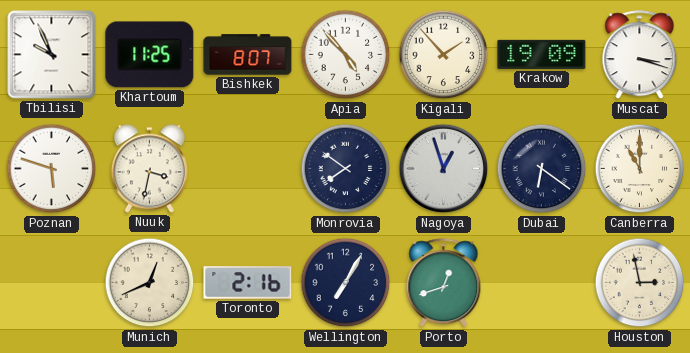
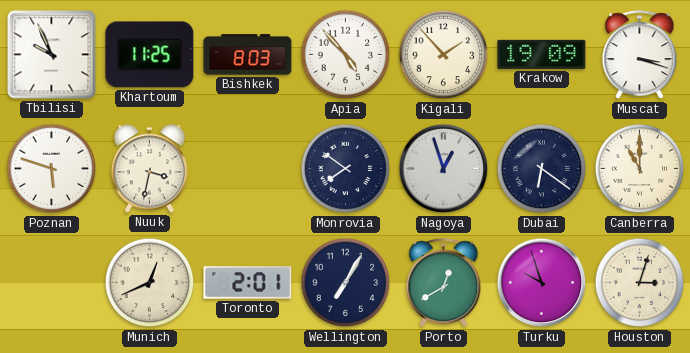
Bishkek: 8:07 -> 8:03 (248, 55)
Toronto: 2:16 -> 2:01 (248, 283)
Porto: 12:42 -> 12:40 (444, 283)
Turku: none -> 9:57 (542, 283)
Houston: 2:58 -> 3:03 (640, 283)
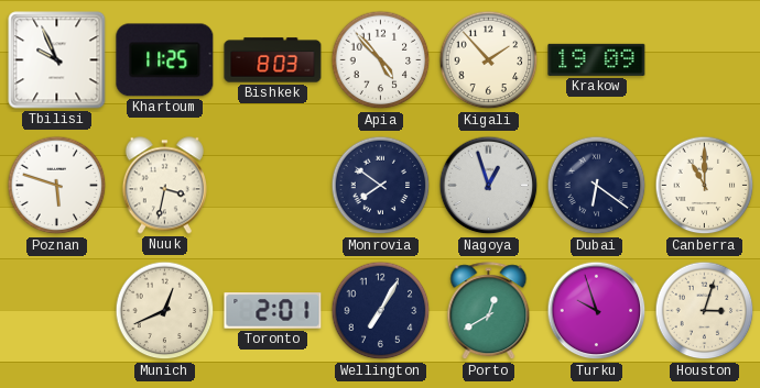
Muscat: 3:18 -> none (640, 55)
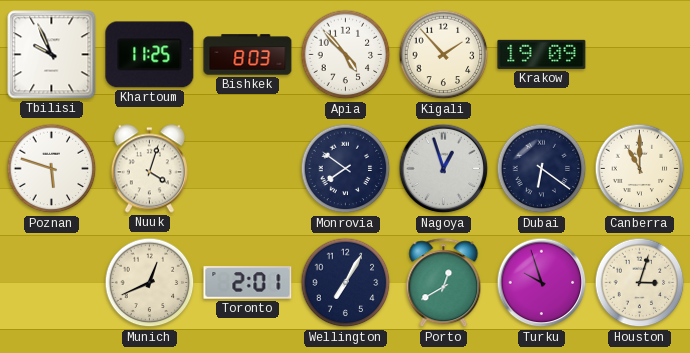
Nuuk: 3:32 -> 4:03 (149, 169)
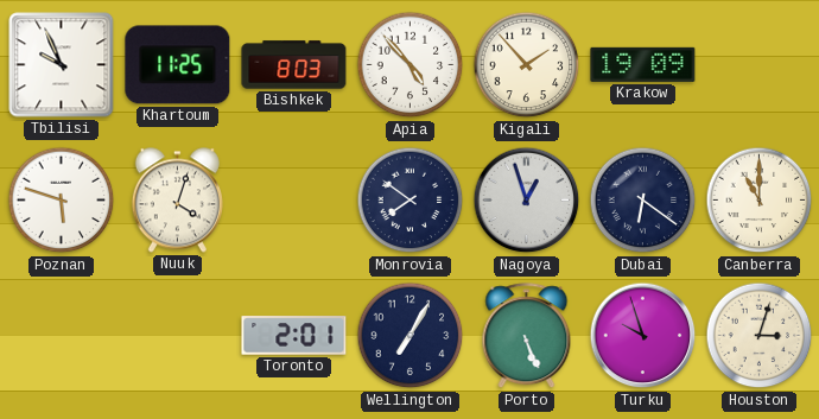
Munich: 12:41 -> none (150, 283)
Porto: 12:40 -> 5:26 (527, 336)
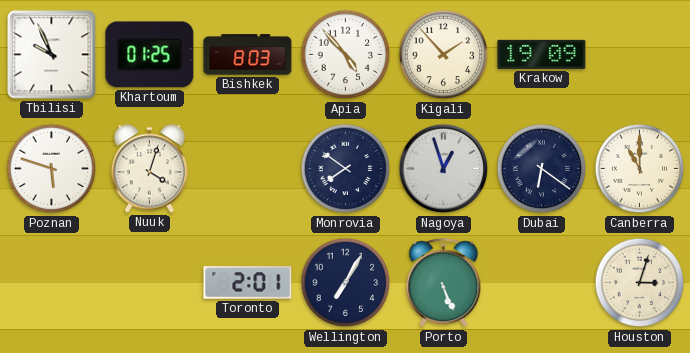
Khartoum: 11:25 -> 01:25 (150, 55)
Turku: 9:57 -> none (643, 336)
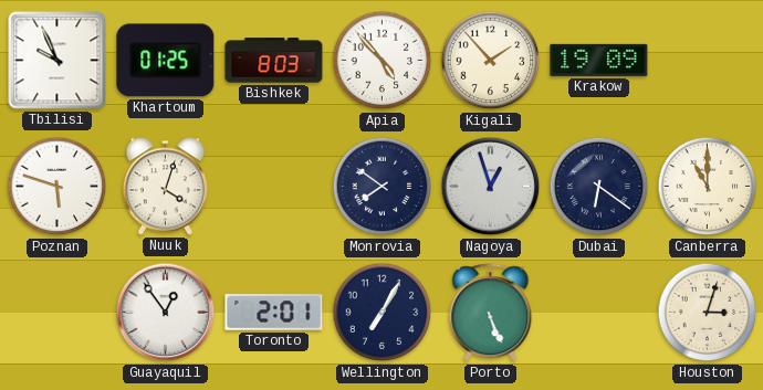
Guayaquil: none -> 12:54 (166, 313)
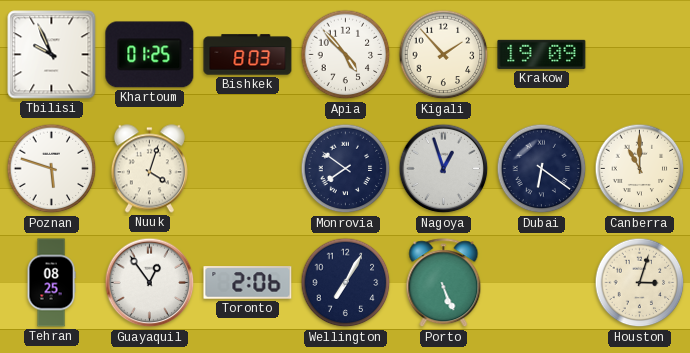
Tehran: none -> 08:25 (51, 283)
Toronto: 2:01 -> 2:06 (248, 283)
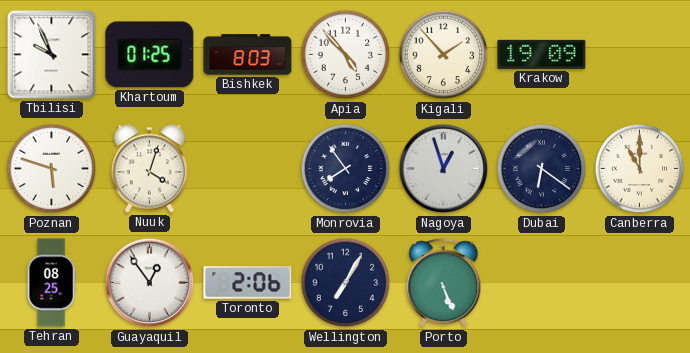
Monrovia: 7:51 -> 7:54 (346, 169)
Houston: 3:03 -> none (640, 283)
